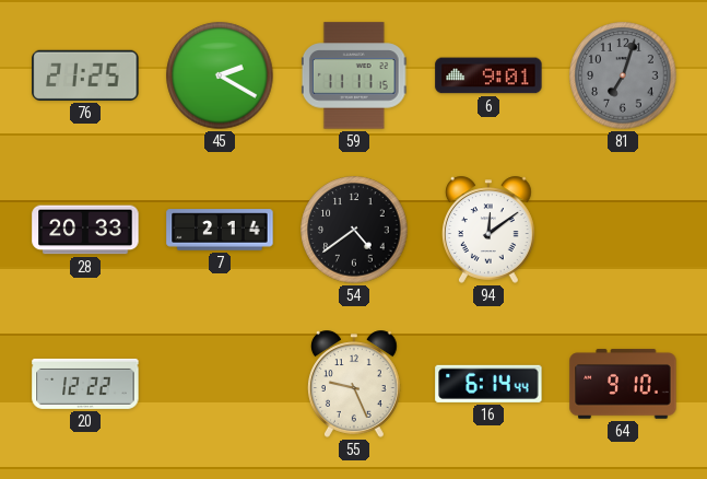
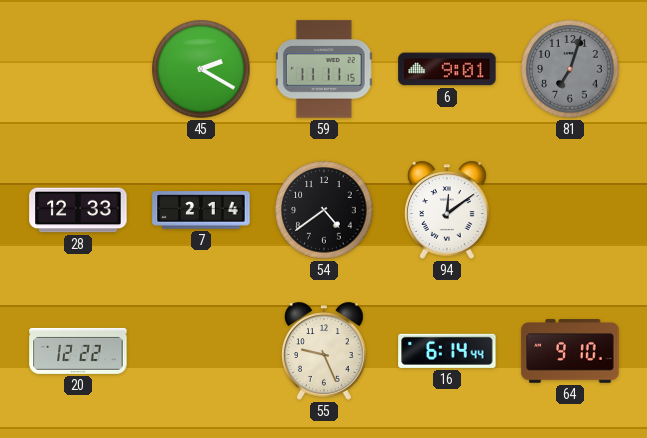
76: 21:25 -> none (85, 75)
28: 20:33 -> 12:33 (78, 210)
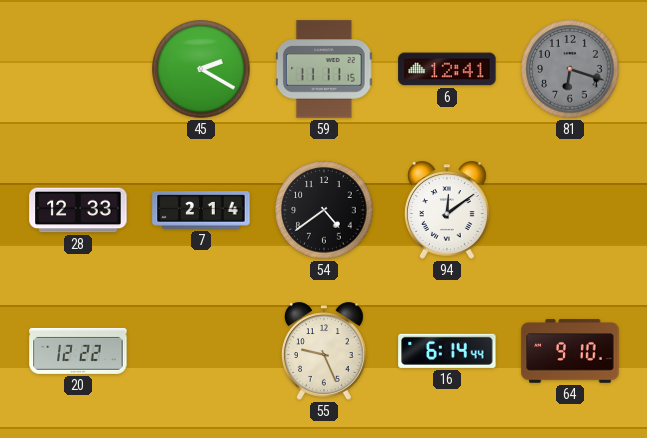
6: 9:01 -> 12:41 (447, 69)
81: 7:03 -> 6:18 (570, 69)
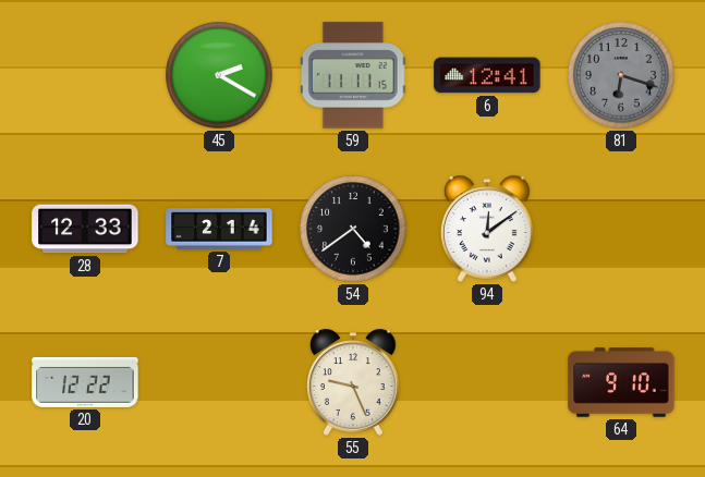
16: 6:14 -> none (447, 351)
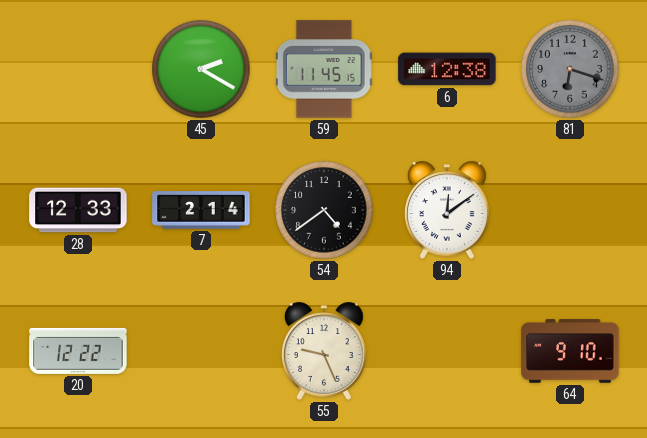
59: 11:11 -> 11:45 (324, 69)
6: 12:41 -> 12:38 (447, 69)
